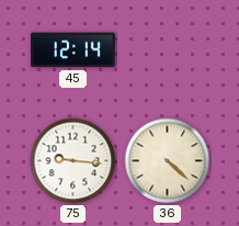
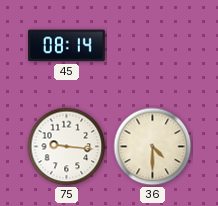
45: 12:14 -> 08:14 (67, 46)
36: 4:22 -> 4:30 (153, 147)
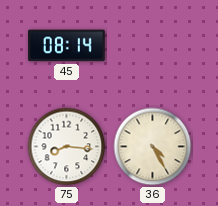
75: 9:16 -> 8:16 (67, 147)
36: 4:30 -> 4:25 (153, 147)
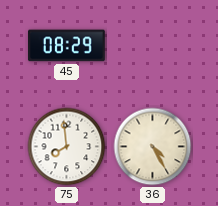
45: 08:14 -> 08:29 (67, 46)
75: 8:16 -> 7:59 (67, 147)
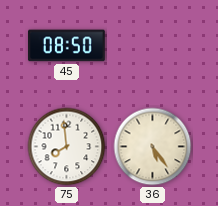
45: 08:29 -> 08:50 (67, 46)
36: 4:25 -> 5:24 (153, 147)
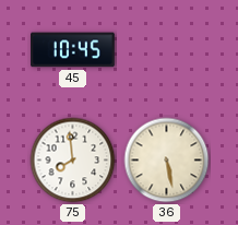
45: 08:50 -> 10:45 (73, 50)
36: 5:24 -> 5:28 (167, 161)
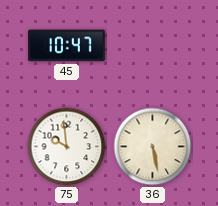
45: 10:45 -> 10:47 (67, 46)
75: 7:59 -> 9:59 (67, 147)
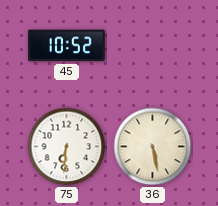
45: 10:47 -> 10:52 (67, 46)
75: 9:59 -> 6:31 (67, 147)
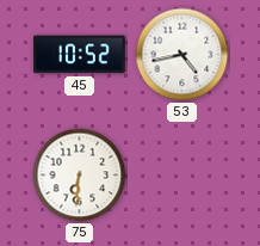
53: none -> 4:43 (182, 55)
36: 5:28 -> none (153, 147)
